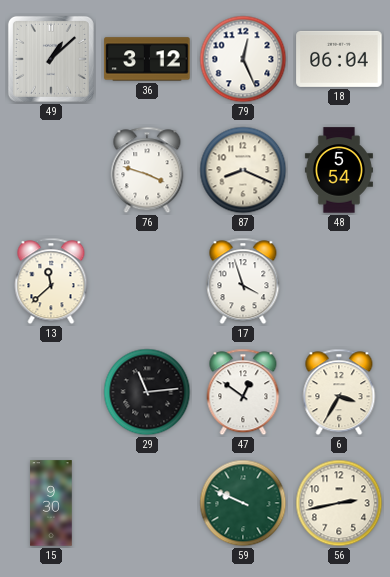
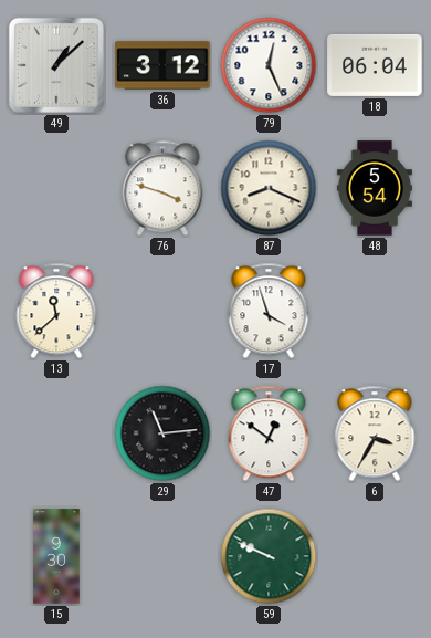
56: 2:43 -> none (339, 503)
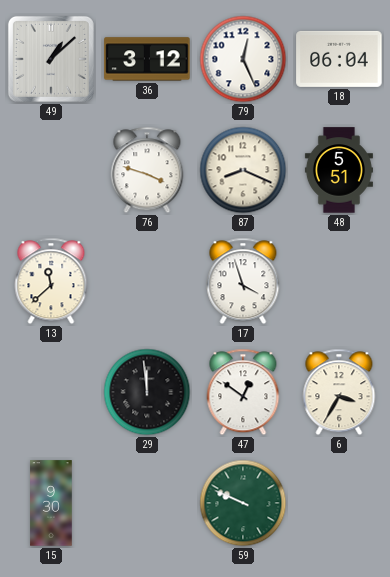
48: 5:54 -> 5:51 (339, 170)
29: 11:14 -> 11:59 (147, 392)
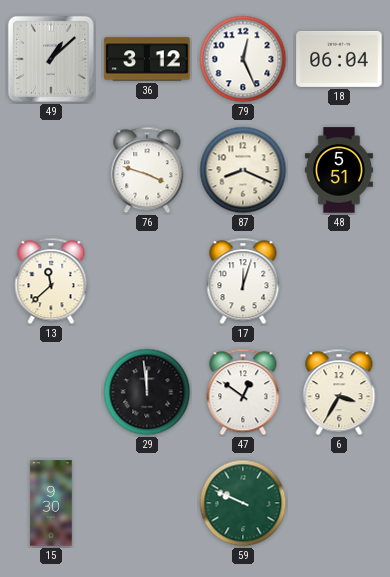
17: 3:57 -> 12:03 (243, 281)
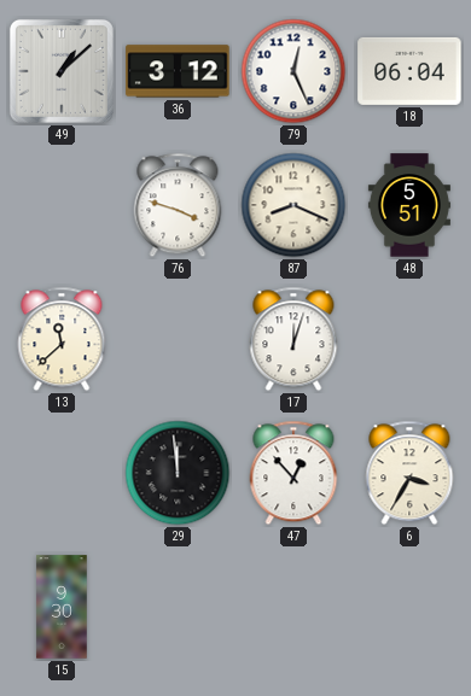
47: 12:51 -> 12:53 (293, 473)
59: 9:49 -> none (243, 503)
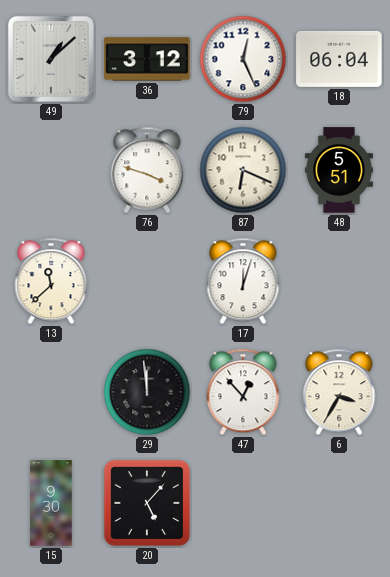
87: 8:19 -> 6:19 (243, 170)
20: none -> 5:07 (147, 503)
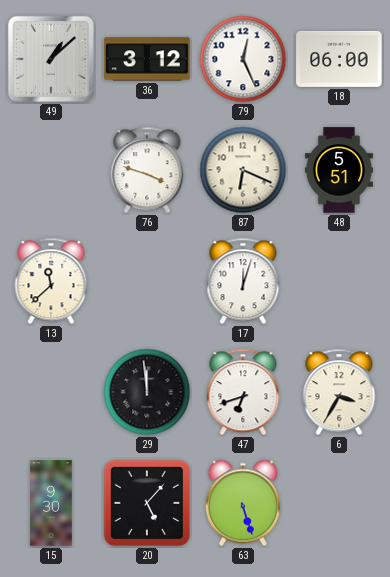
18: 06:04 -> 06:00 (339, 59)
47: 12:53 -> 6:42 (243, 392)
63: none -> 5:27 (243, 503)
